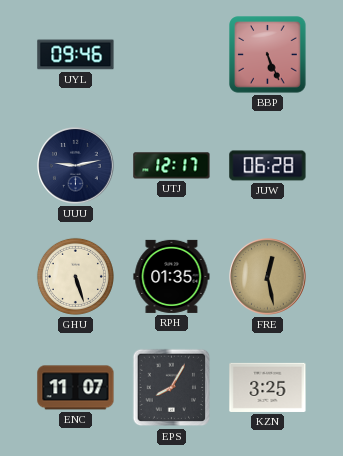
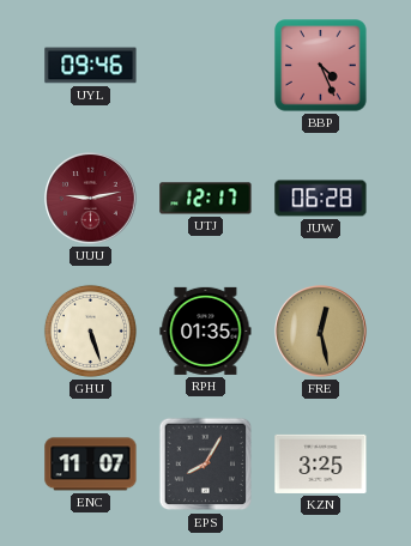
BBP: 5:26 -> 4:26 (321, 66)
UUU dial: navy -> burgundy (91, 199)
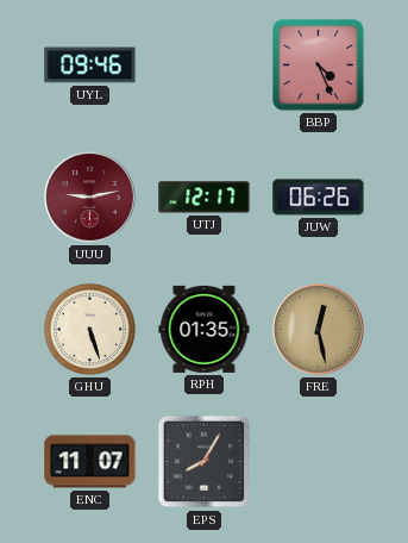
JUW: 06:28 -> 06:26 (319, 198)
KZN: 3:25 -> none (321, 463)
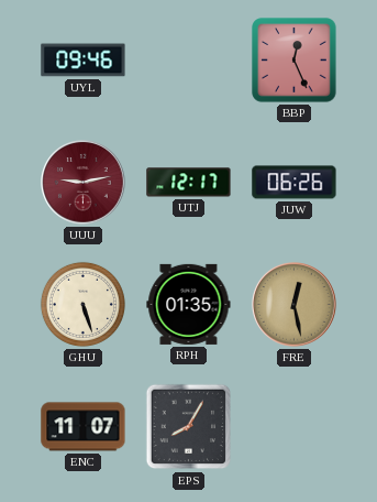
BBP: 4:26 -> 12:26 (295, 61)
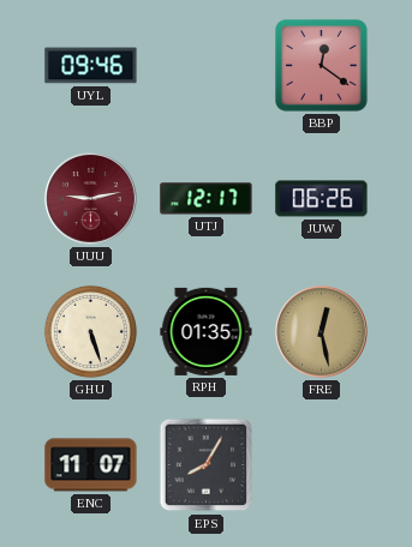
BBP: 12:26 -> 12:21 (322, 66)
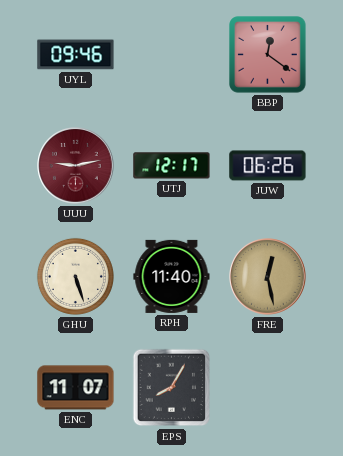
RPH: 01:35 -> 11:40 (172, 276)
